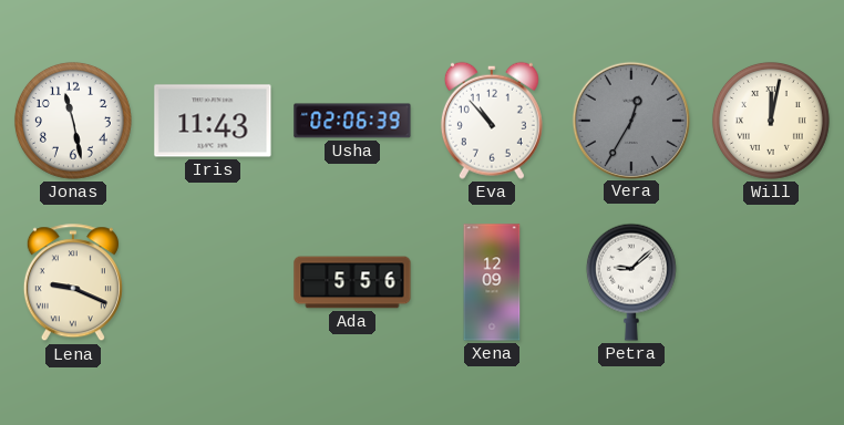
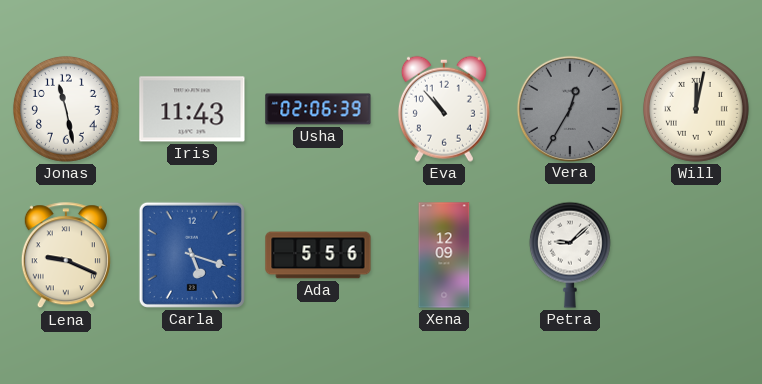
Carla: none -> 5:18 (192, 255)
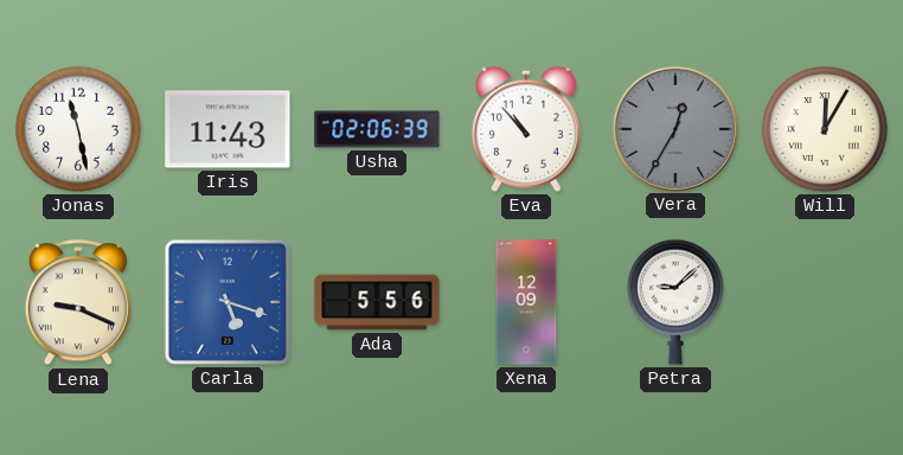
Will: 12:02 -> 12:05 (825, 129)
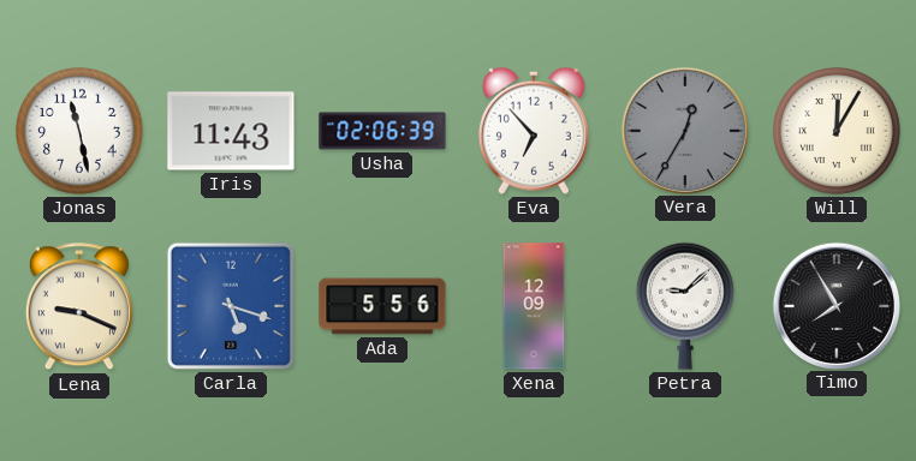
Eva: 10:53 -> 6:53 (534, 131)
Timo: none -> 7:55 (835, 305)
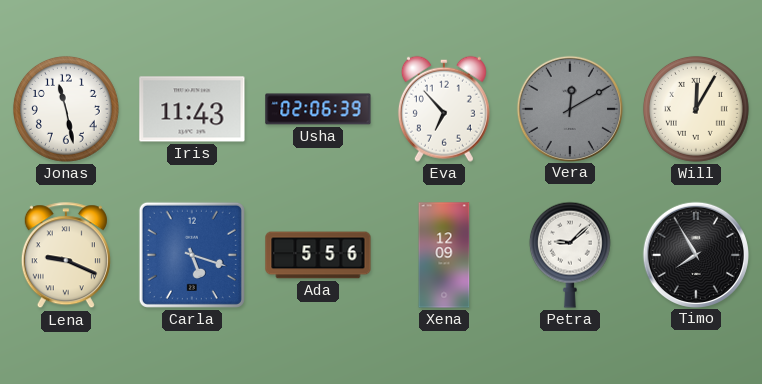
Vera: 12:35 -> 12:10 (569, 108)
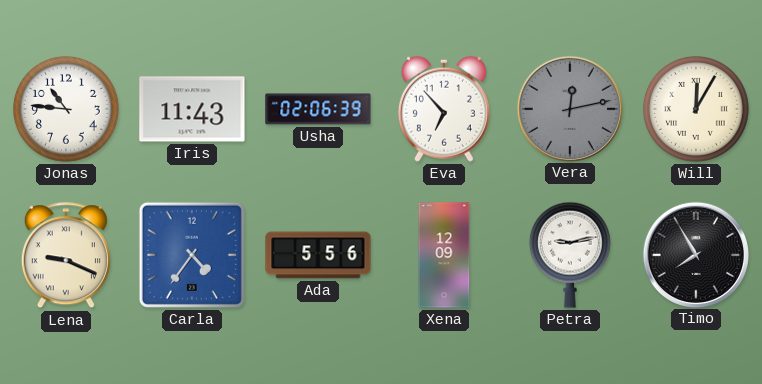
Jonas: 11:28 -> 10:46 (66, 109)
Vera: 12:10 -> 12:13 (569, 108)
Carla: 5:18 -> 4:36 (192, 255)
Petra: 9:08 -> 9:13 (570, 255)
